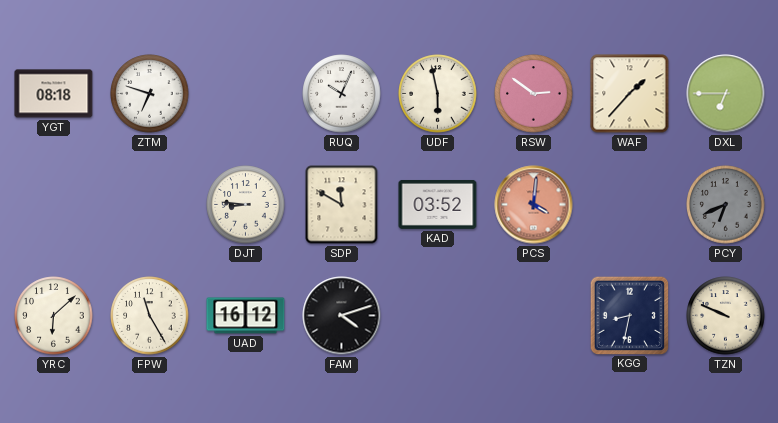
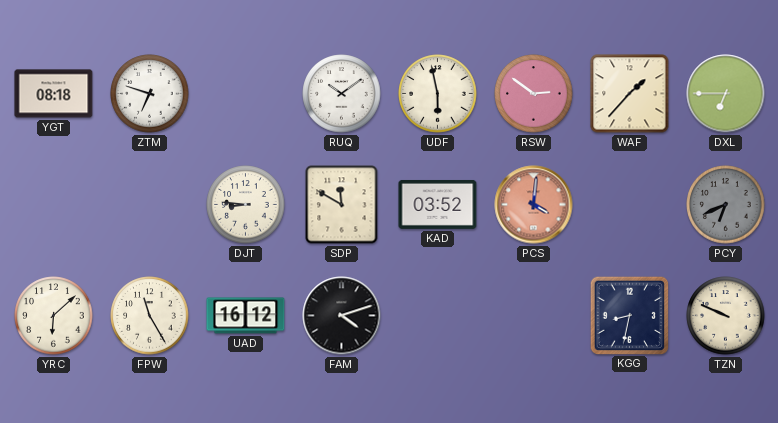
RUQ: 10:04 -> 10:09 (342, 94)
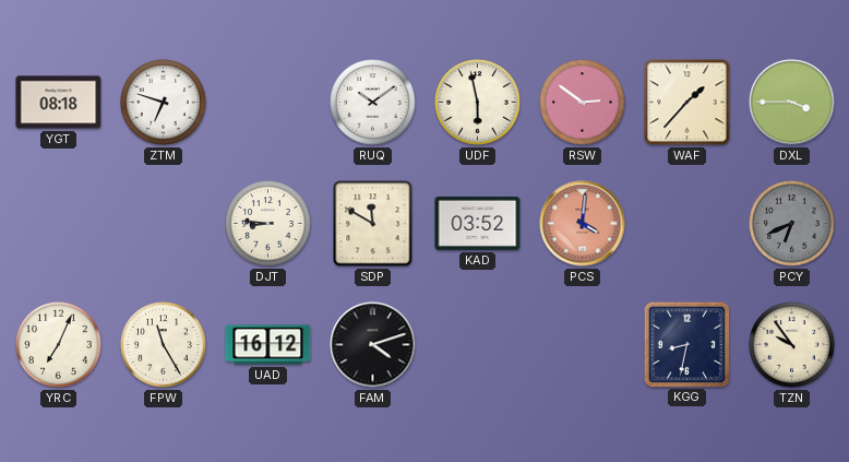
DXL: 6:45 -> 3:45 (792, 103)
YRC: 6:08 -> 7:04 (59, 345)
TZN: 9:49 -> 9:54 (792, 345)
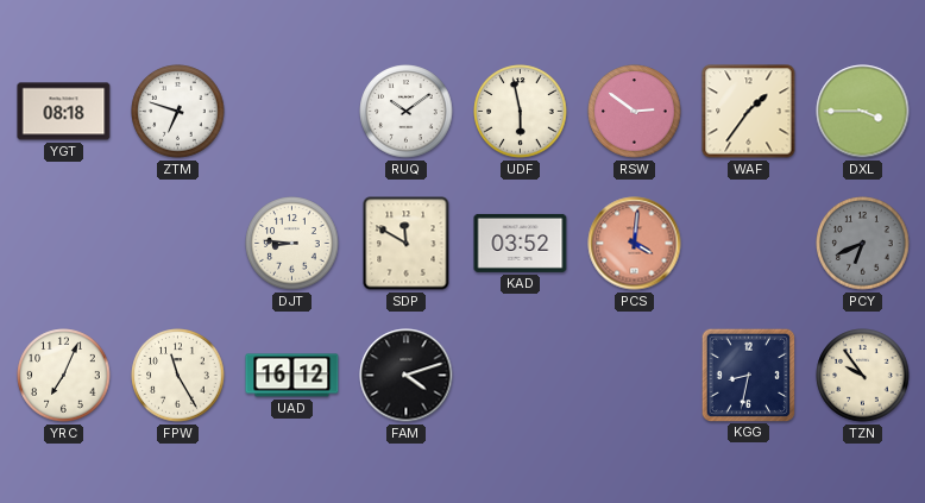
WAF: 1:37 -> 1:36 (749, 112)
